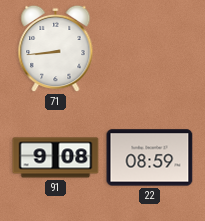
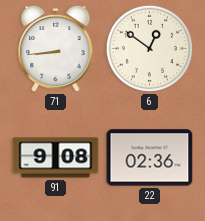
6: none -> 12:51 (149, 48)
22: 08:59 -> 02:36 (150, 158)
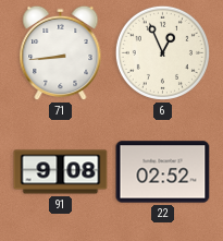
6: 12:51 -> 12:56 (162, 52)
22: 02:36 -> 02:52 (163, 172)
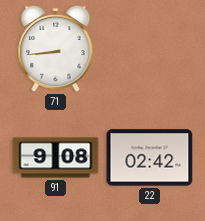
6: 12:56 -> none (162, 52)
22: 02:52 -> 02:42 (150, 158)
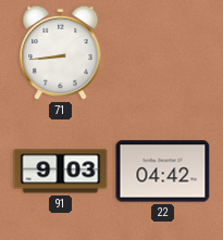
91: 9:08 -> 9:03 (61, 172)
22: 02:42 -> 04:42 (163, 172)
